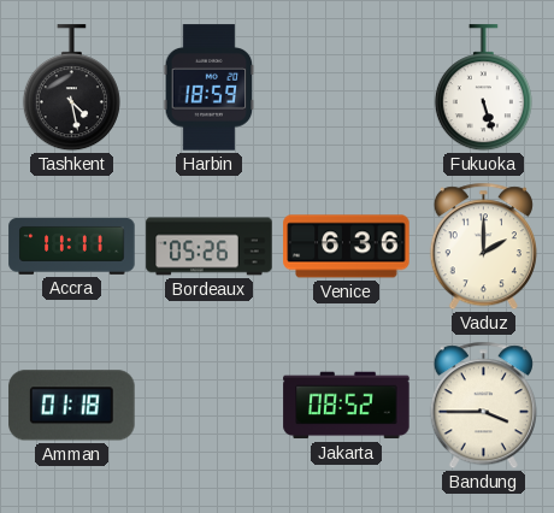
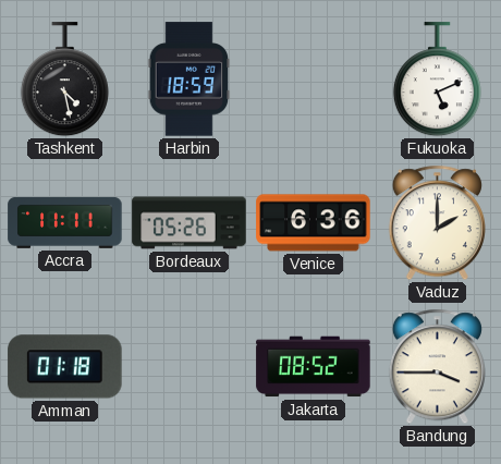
Fukuoka: 5:27 -> 5:11 (437, 80)
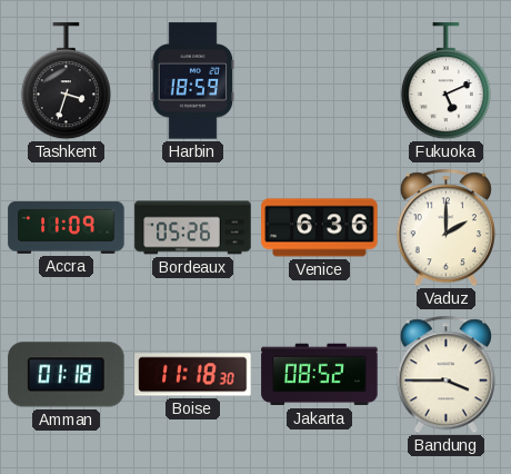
Tashkent: 4:28 -> 3:33 (66, 81)
Accra: 11:11 -> 11:09 (67, 227)
Boise: none -> 11:18 (193, 375)
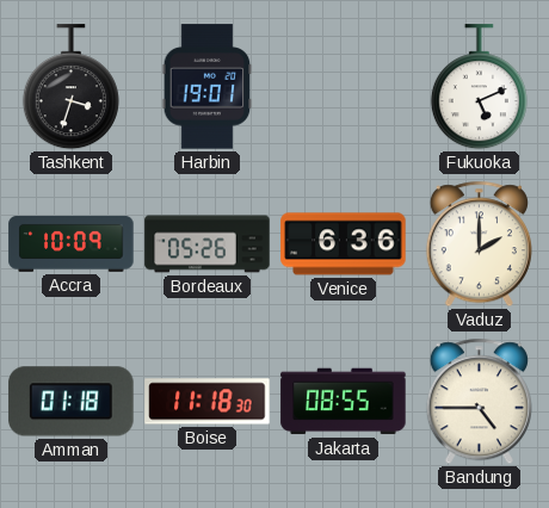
Harbin: 18:59 -> 19:01 (208, 87)
Accra: 11:09 -> 10:09 (72, 243)
Jakarta: 08:52 -> 08:55 (344, 402)
Bandung: 3:45 -> 4:45 (479, 402)
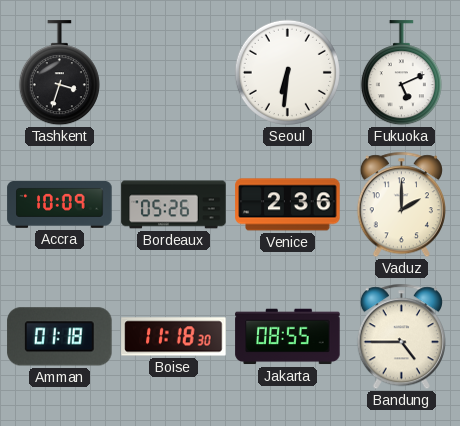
Harbin: 19:01 -> none (208, 87)
Seoul: none -> 6:31 (287, 72)
Venice: 6:36 -> 2:36 (288, 205)
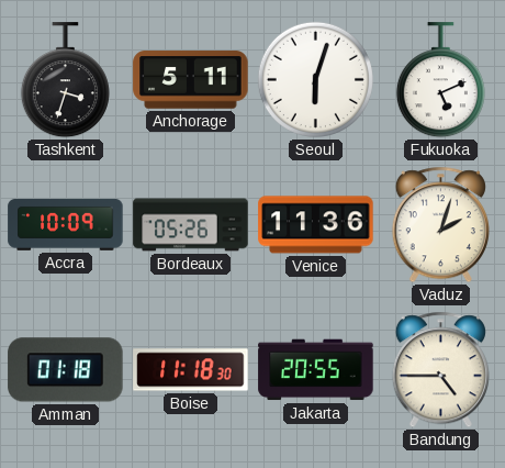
Anchorage: none -> 5:11 (191, 80)
Seoul: 6:31 -> 6:03 (315, 79)
Venice: 2:36 -> 11:36 (316, 225)
Vaduz: 2:00 -> 2:03 (440, 225)
Jakarta: 08:55 -> 20:55 (316, 370)
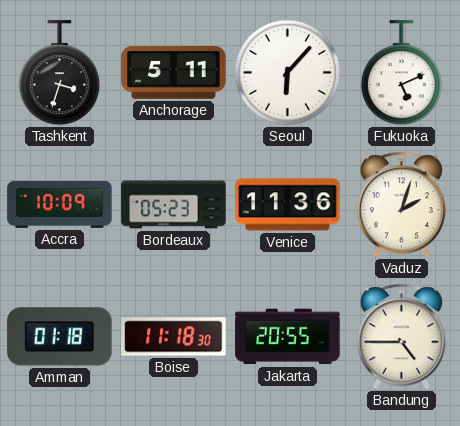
Seoul: 6:03 -> 6:07 (287, 72)
Bordeaux: 05:26 -> 05:23 (174, 205)
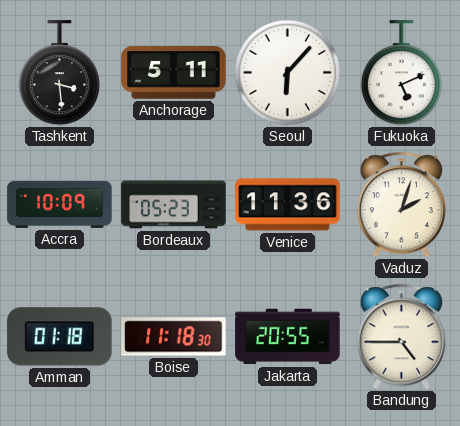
Tashkent: 3:33 -> 3:29 (59, 73)
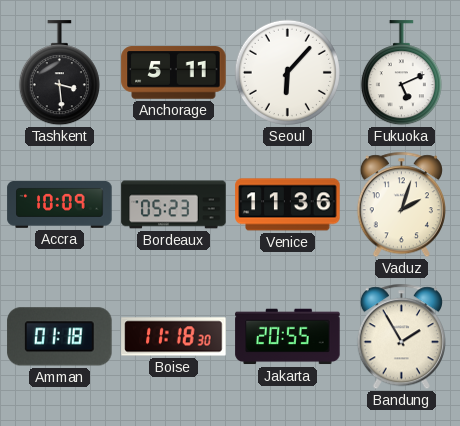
Bandung: 4:45 -> 1:55 (401, 337)
